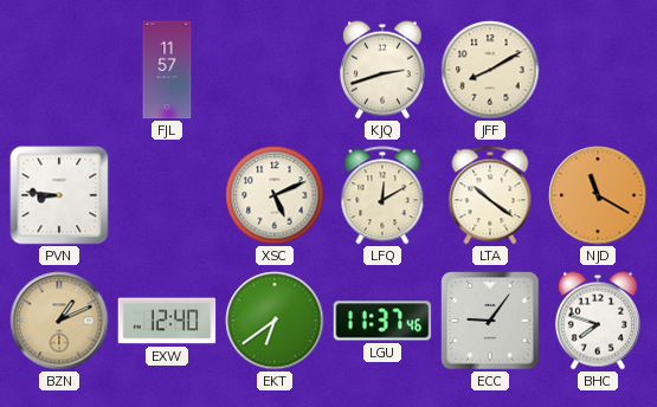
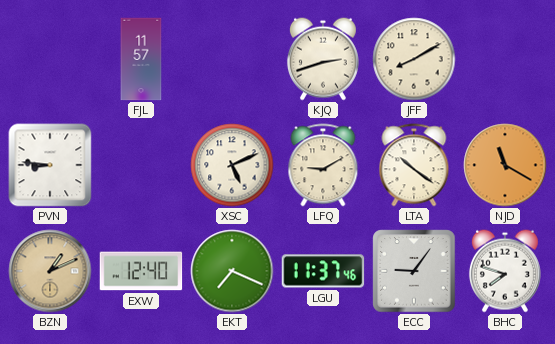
LFQ: 12:10 -> 9:10 (323, 165)
EKT: 6:39 -> 7:19 (232, 271)
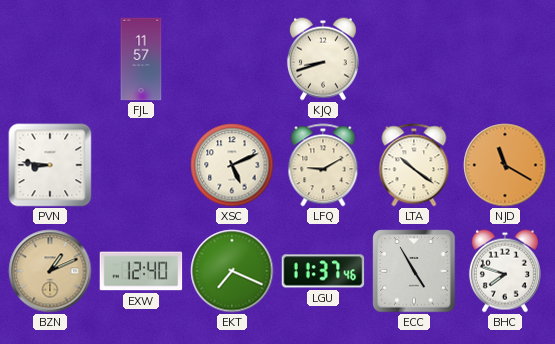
KJQ: 2:42 -> 8:42 (323, 59)
JFF: 8:10 -> none (414, 59)
ECC: 9:06 -> 4:55 (414, 271)
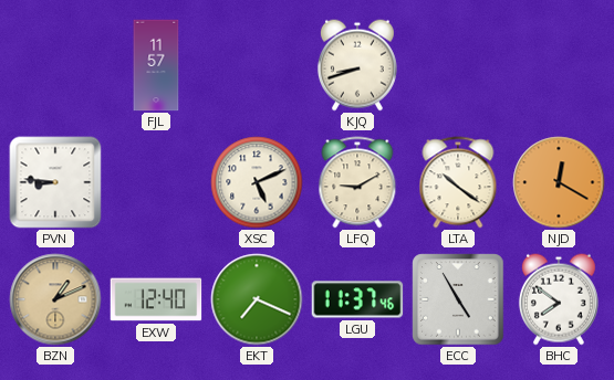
NJD: 11:20 -> 12:20 (559, 182)
BHC: 7:48 -> 7:51 (559, 299)
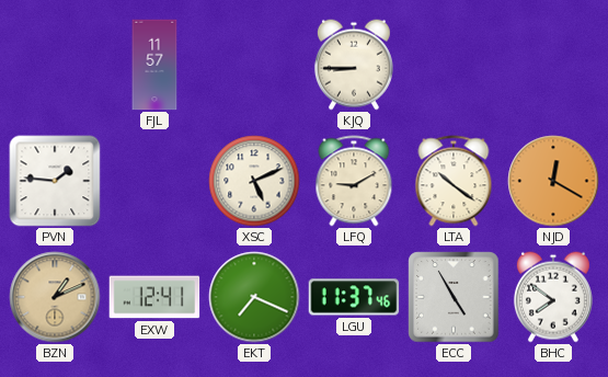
KJQ: 8:42 -> 8:45 (354, 65)
PVN: 8:46 -> 1:46 (55, 181)
EXW: 12:40 -> 12:41 (154, 297)
